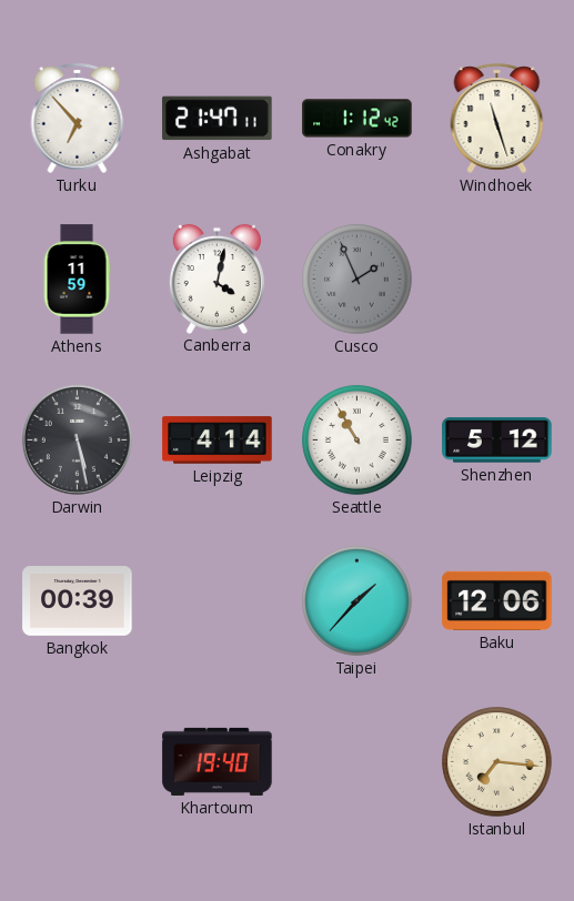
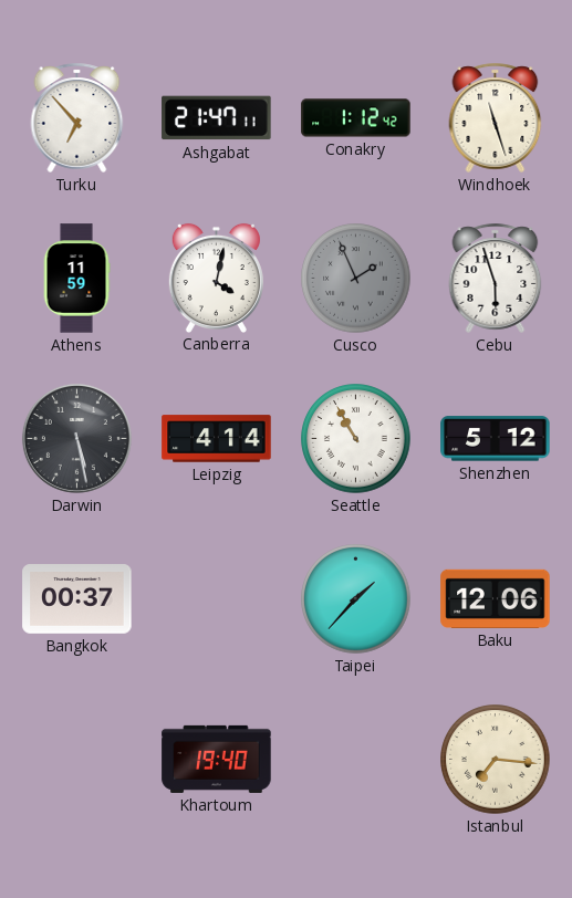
Cebu: none -> 5:57 (496, 278)
Bangkok: 00:39 -> 00:37 (77, 599)
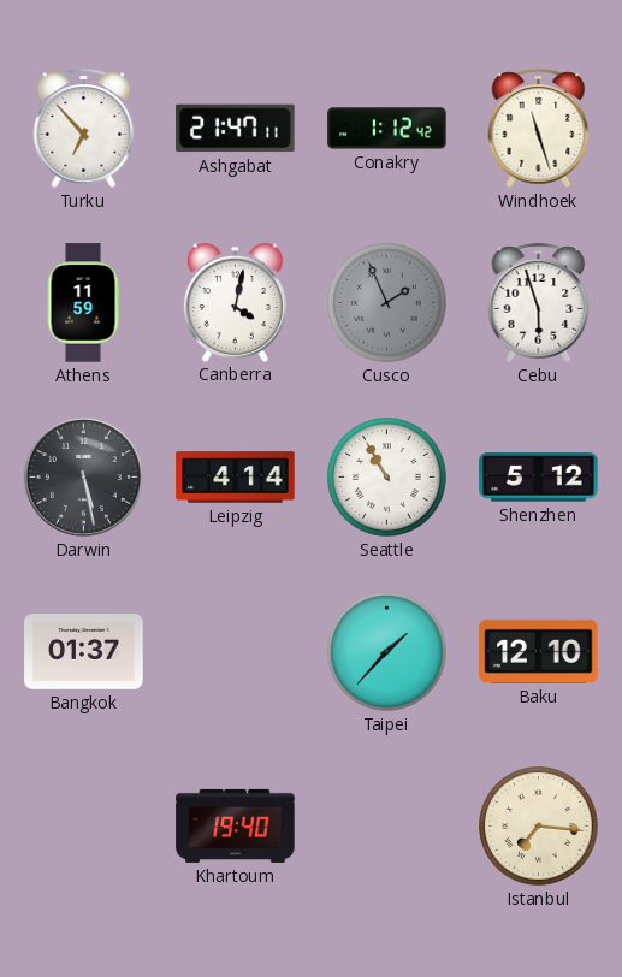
Bangkok: 00:37 -> 01:37 (84, 652)
Baku: 12:06 -> 12:10 (539, 651)
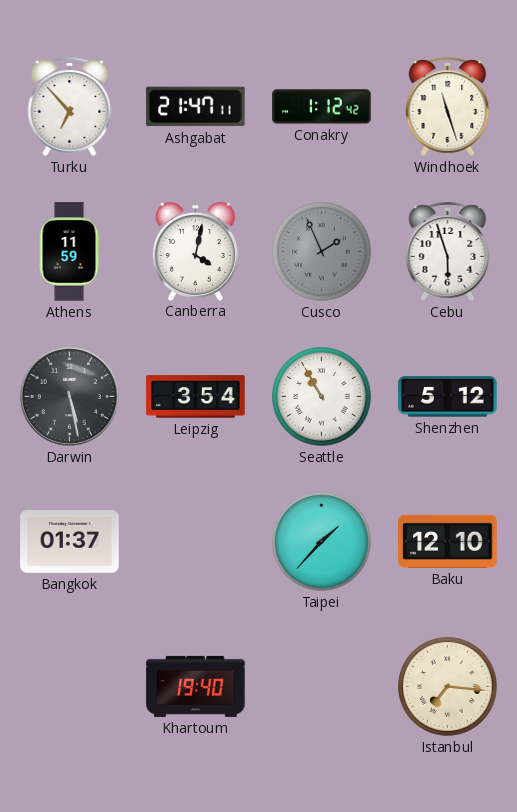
Leipzig: 4:14 -> 3:54 (196, 397)
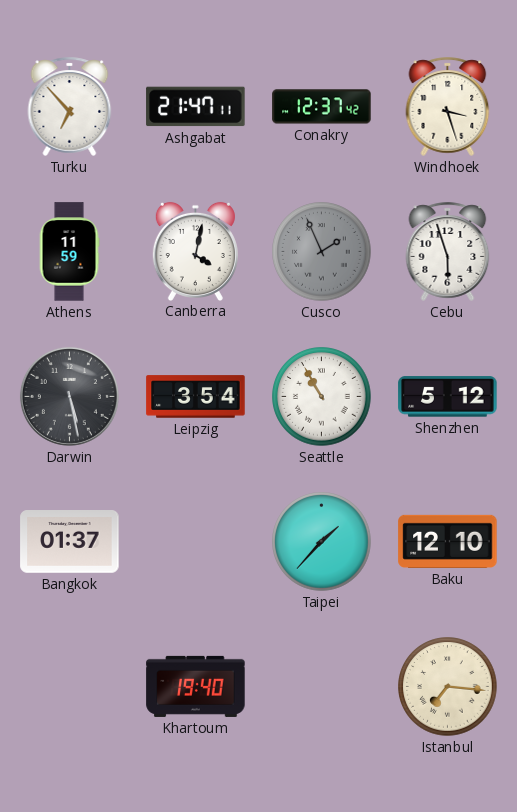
Conakry: 1:12 -> 12:37 (322, 107)
Windhoek: 11:27 -> 3:27 (448, 106)
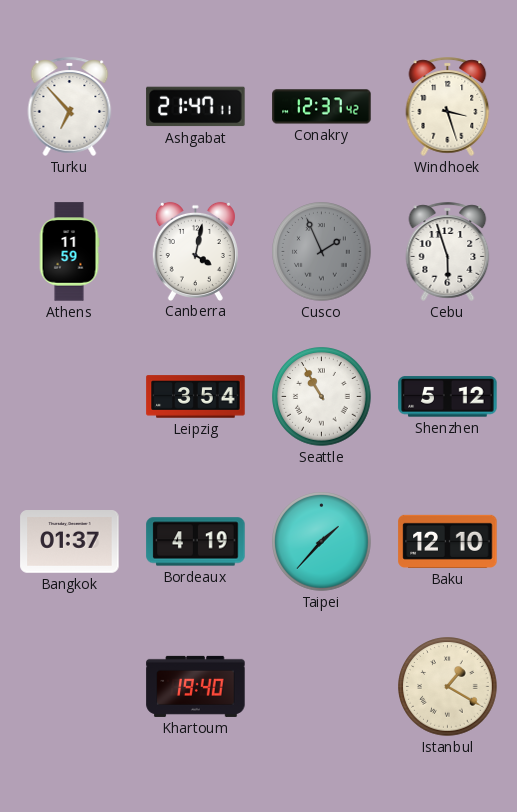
Darwin: 5:28 -> none (69, 396)
Bordeaux: none -> 4:19 (196, 542)
Istanbul: 7:16 -> 1:20 (448, 687)
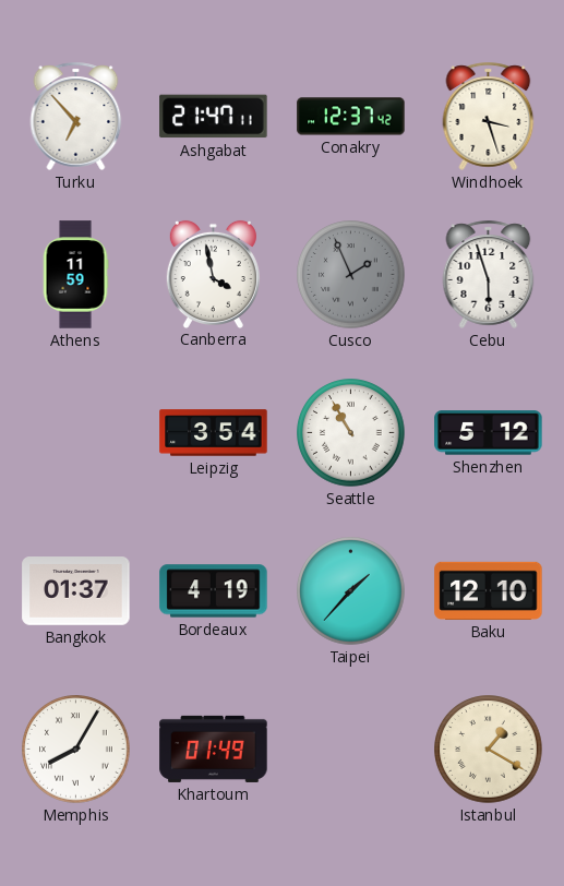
Canberra: 4:02 -> 3:58 (213, 274)
Memphis: none -> 8:05 (76, 750)
Khartoum: 19:40 -> 01:49 (214, 749)
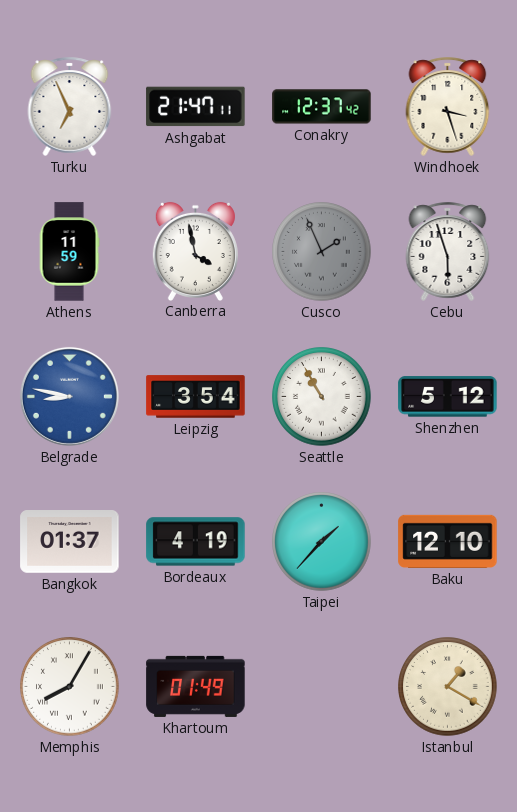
Turku: 6:53 -> 6:56 (70, 106)
Belgrade: none -> 8:47 (69, 396)
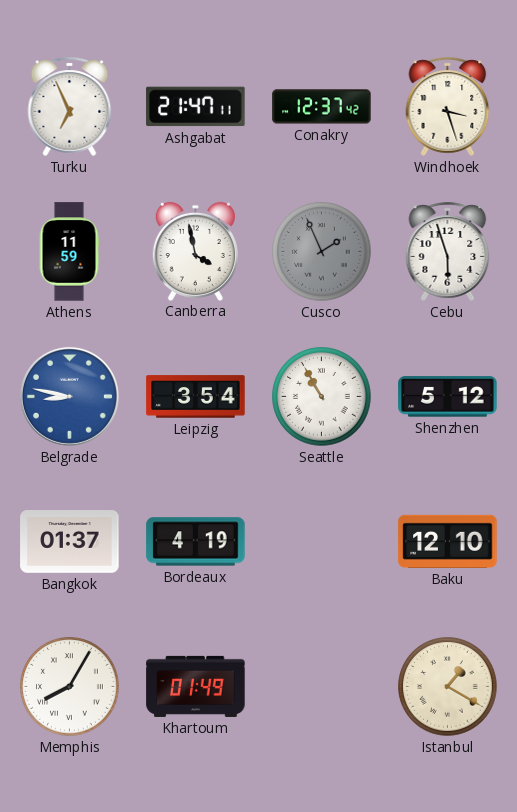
Taipei: 1:37 -> none (322, 542)
